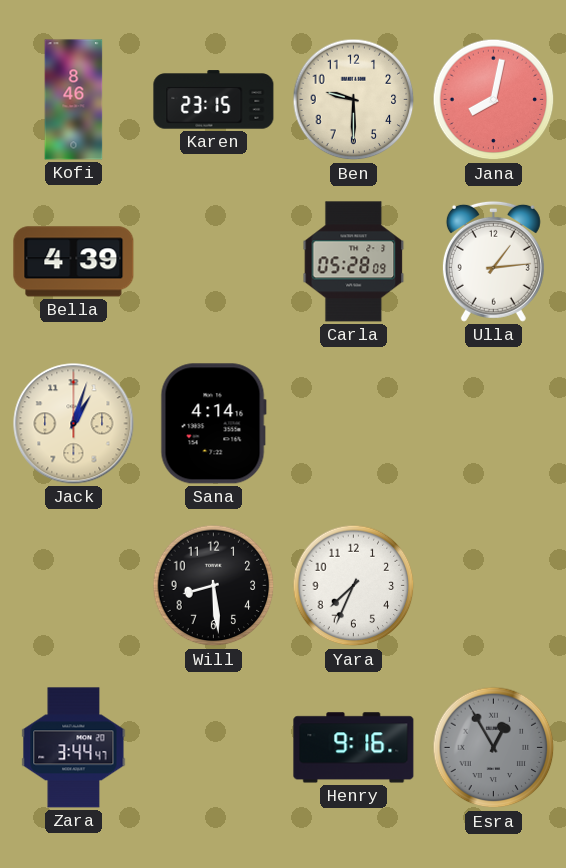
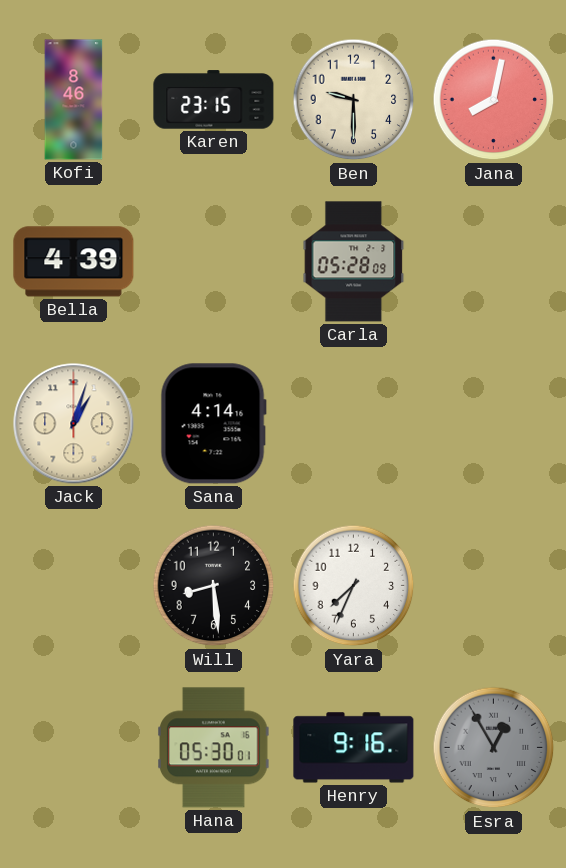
Ulla: 1:14 -> none (493, 261)
Zara: 3:44 -> none (74, 748)
Hana: none -> 05:30 (214, 748)
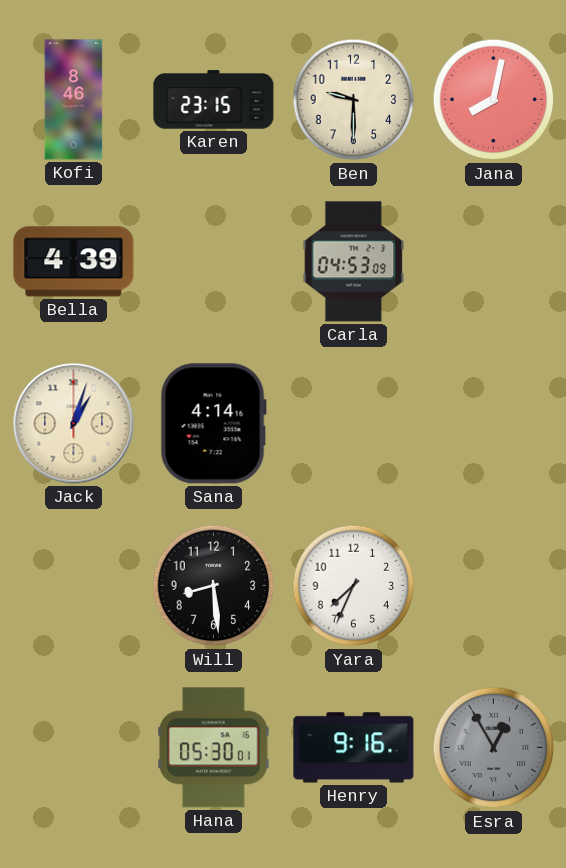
Carla: 05:28 -> 04:53 (354, 262)
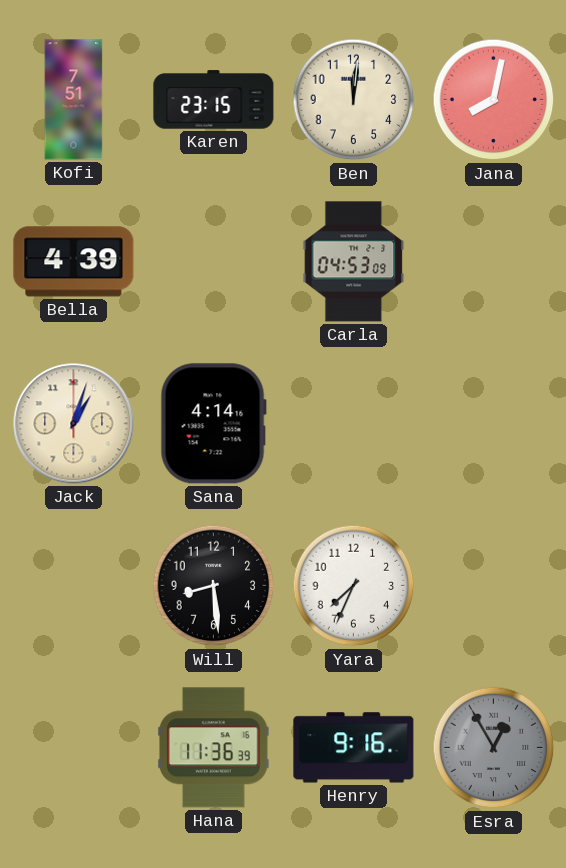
Kofi: 8:46 -> 7:51 (74, 100)
Ben: 9:30 -> 12:01 (354, 100)
Hana: 05:30 -> 11:36 (214, 748)
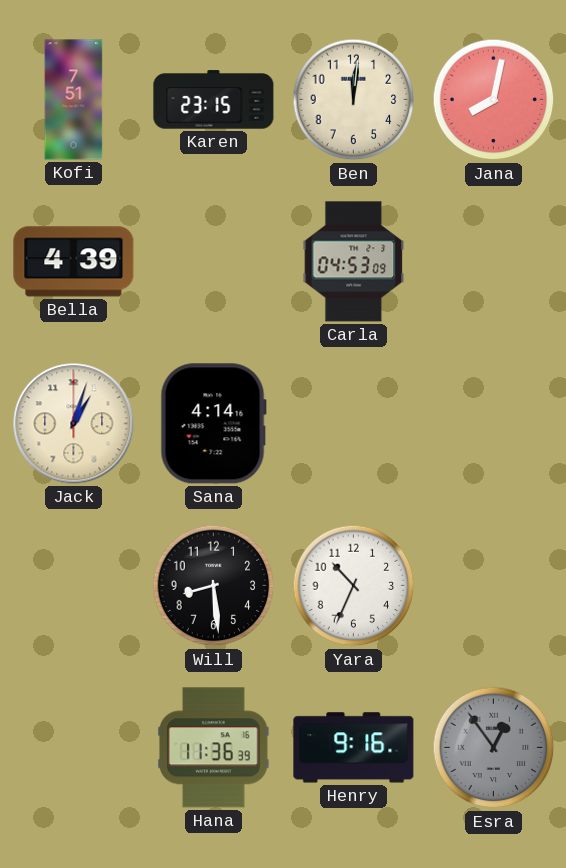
Yara: 7:34 -> 10:34 (354, 586)
Esra: 12:55 -> 12:54 (494, 748)
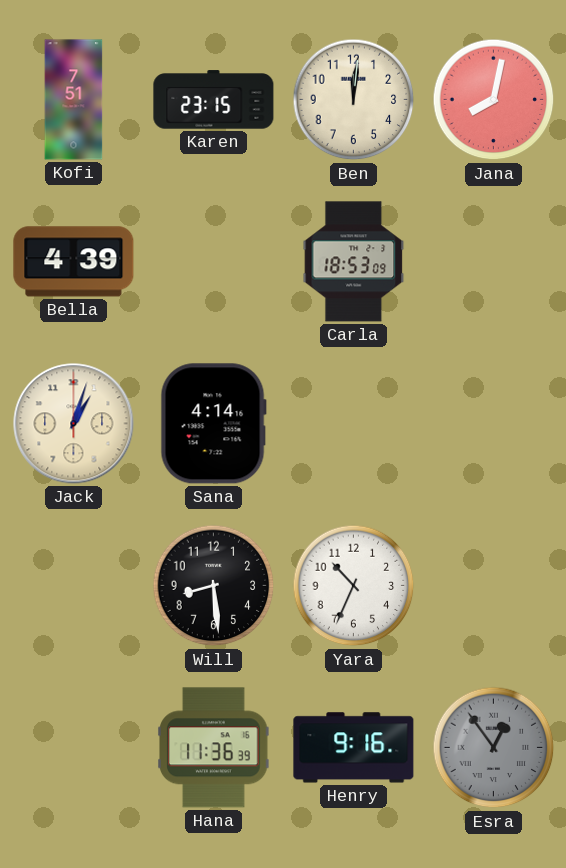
Carla: 04:53 -> 18:53 (354, 262)
